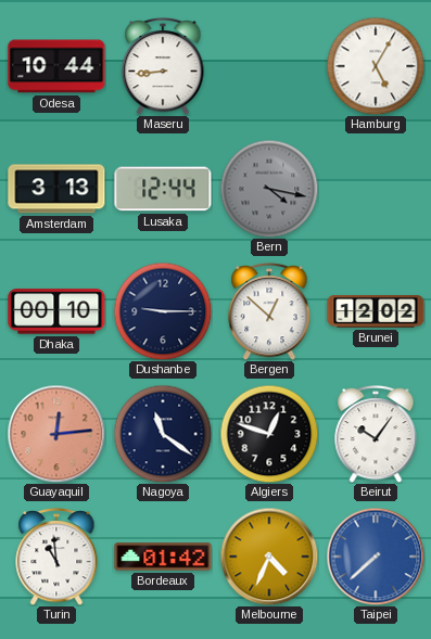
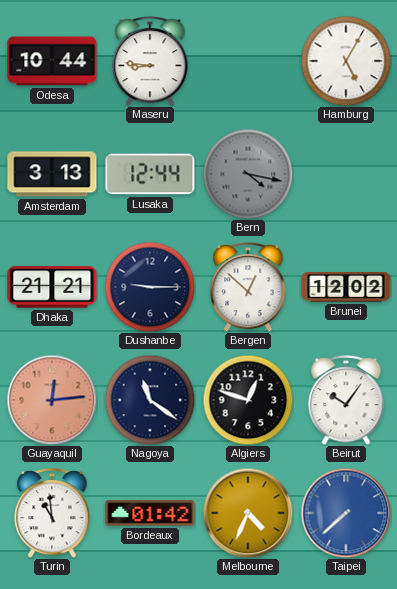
Maseru: 8:44 -> 8:46 (150, 61)
Dhaka: 00:10 -> 21:21 (52, 287)
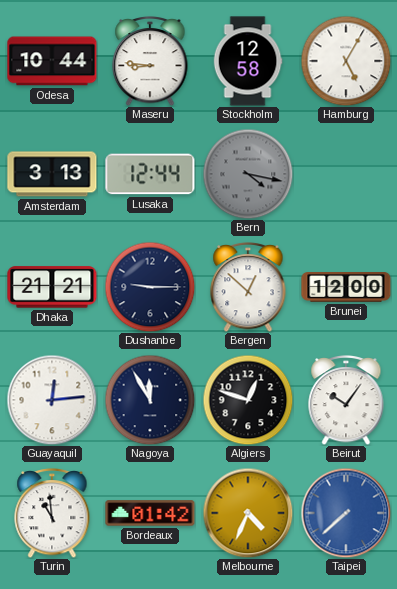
Stockholm: none -> 12:58 (248, 61)
Brunei: 12:02 -> 12:00 (346, 288)
Guayaquil dial: salmon -> white (52, 400)
Nagoya: 11:21 -> 11:55 (150, 400)
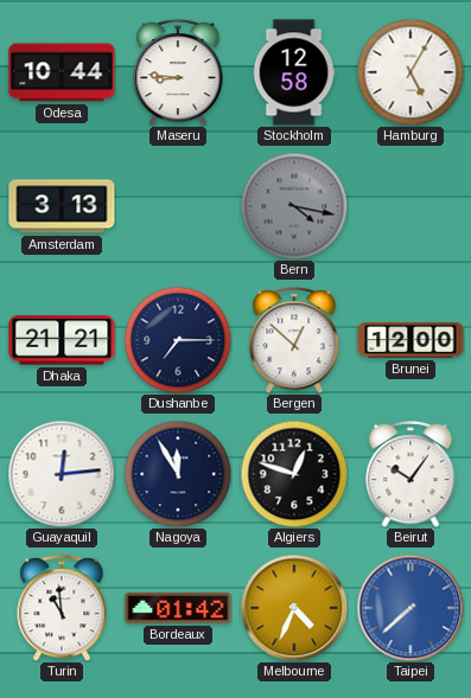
Lusaka: 12:44 -> none (150, 174)
Dushanbe: 9:15 -> 7:15 (178, 340)
